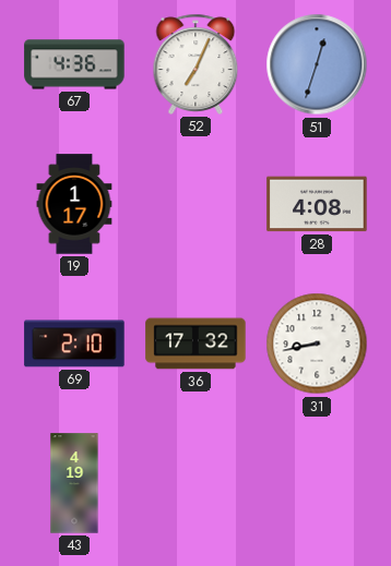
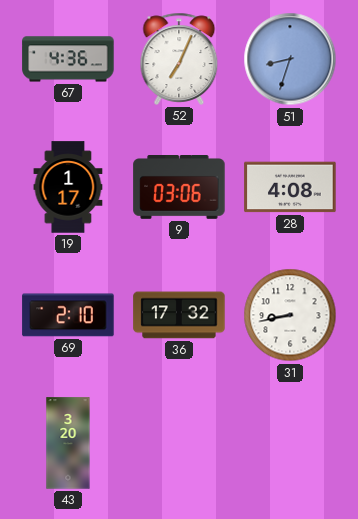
51: 12:33 -> 8:33 (290, 59)
9: none -> 03:06 (179, 188)
43: 4:19 -> 3:20 (68, 443)
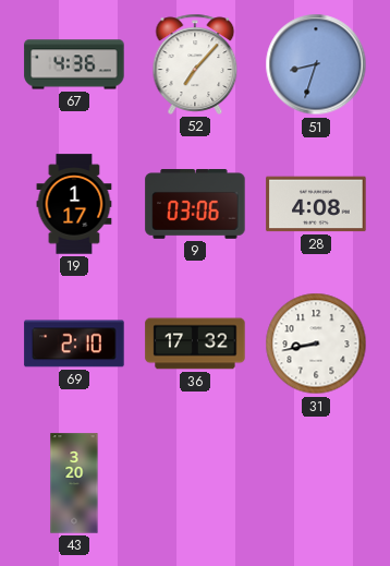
52: 7:04 -> 7:07 (195, 64)
